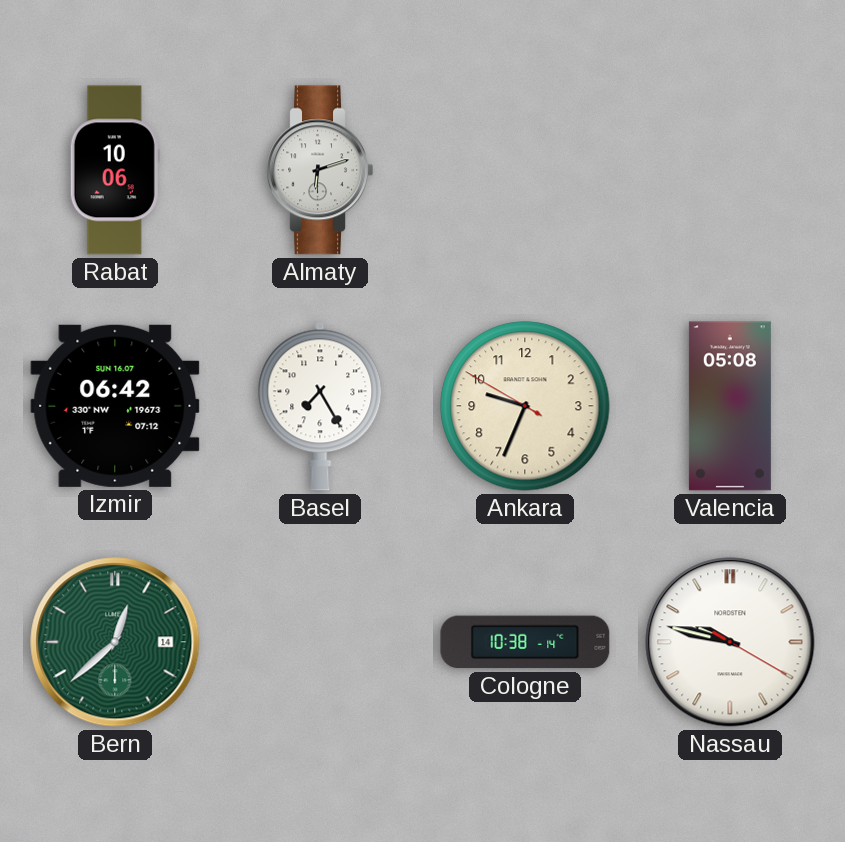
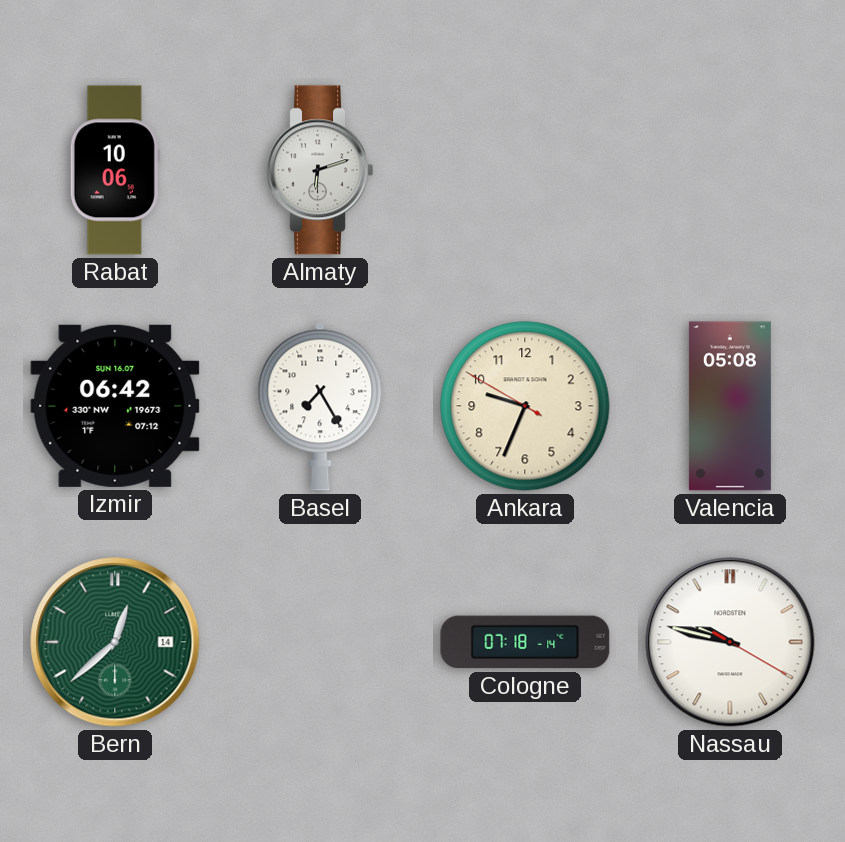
Cologne: 10:38 -> 07:18 (525, 642)
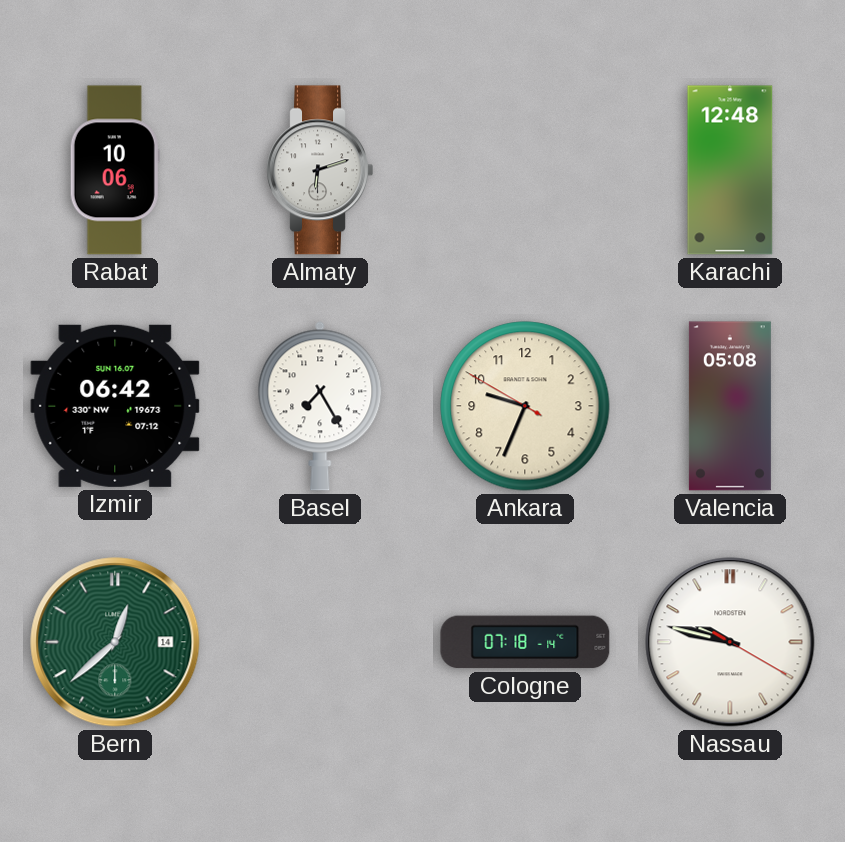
Karachi: none -> 12:48 (730, 170)
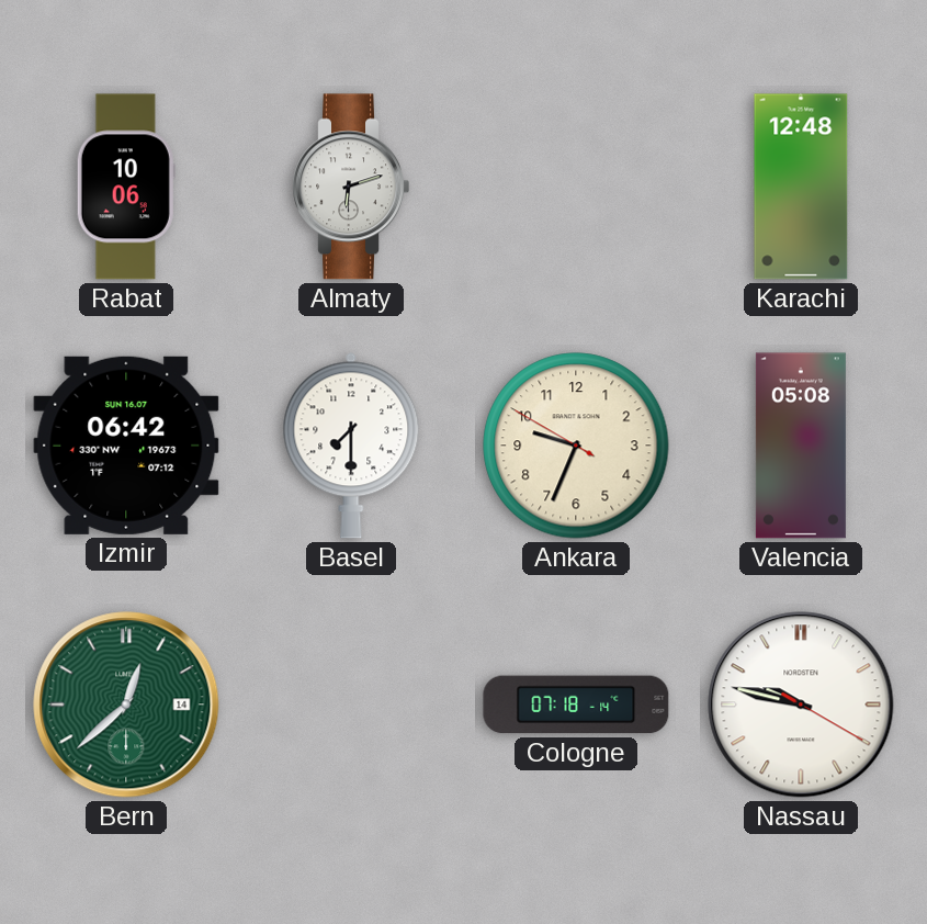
Basel: 7:25 -> 7:30 (351, 446)
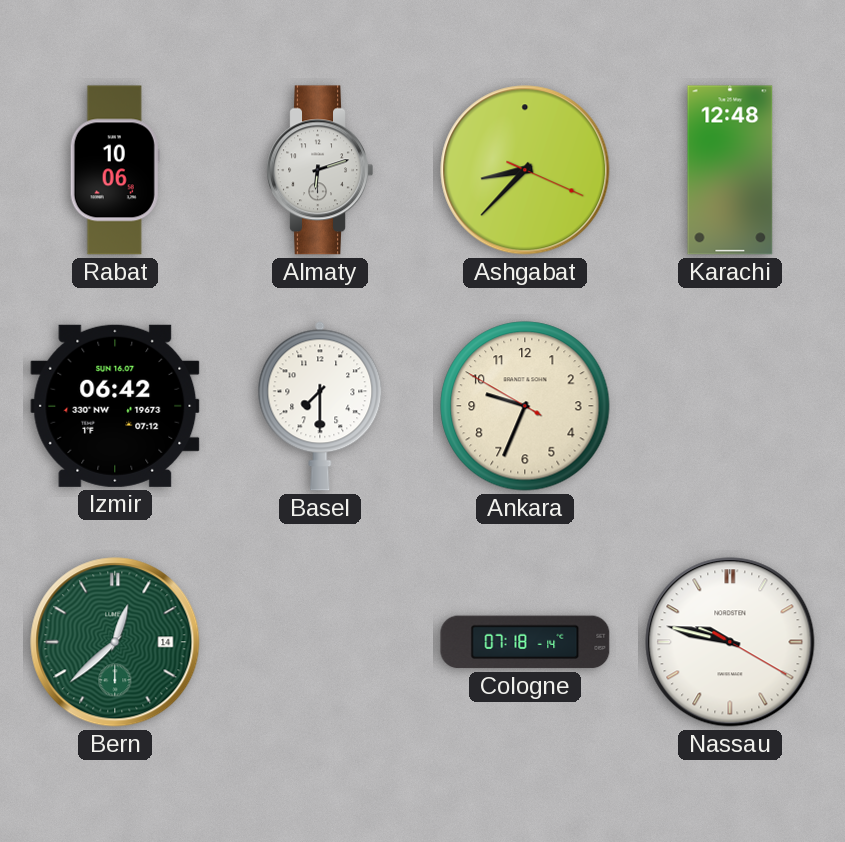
Ashgabat: none -> 8:37 (525, 170)
Valencia: 05:08 -> none (801, 446)
